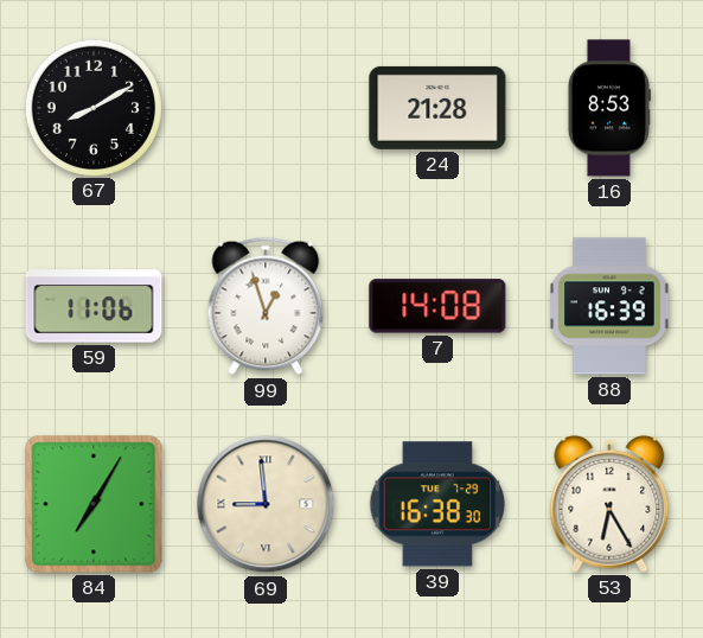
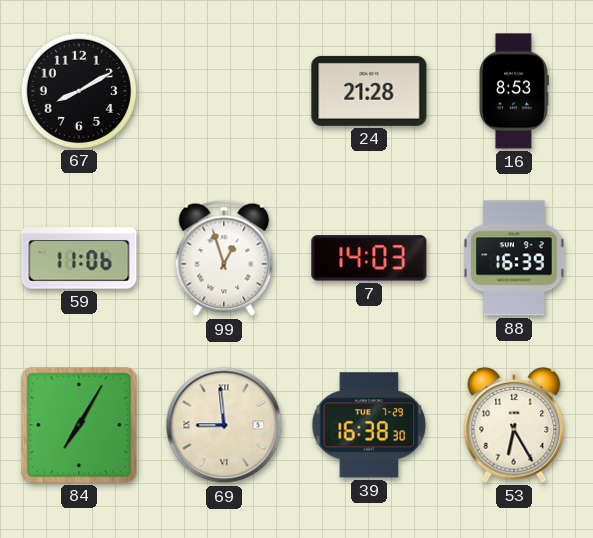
7: 14:08 -> 14:03 (369, 258)
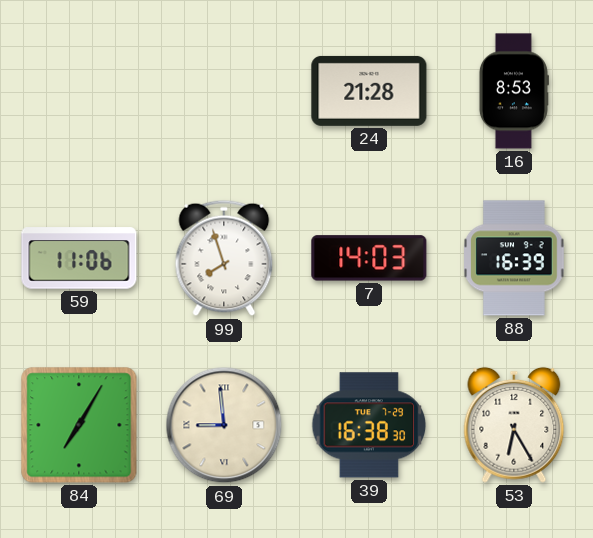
67: 8:10 -> none (78, 90)
99: 12:57 -> 7:57 (224, 258)
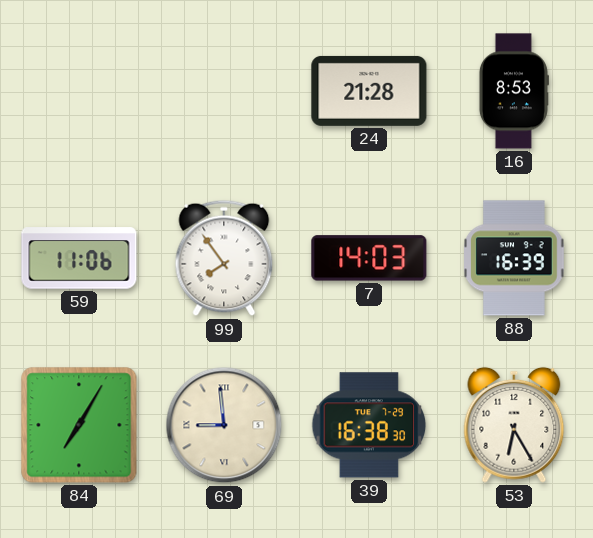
99: 7:57 -> 7:54 (224, 258)
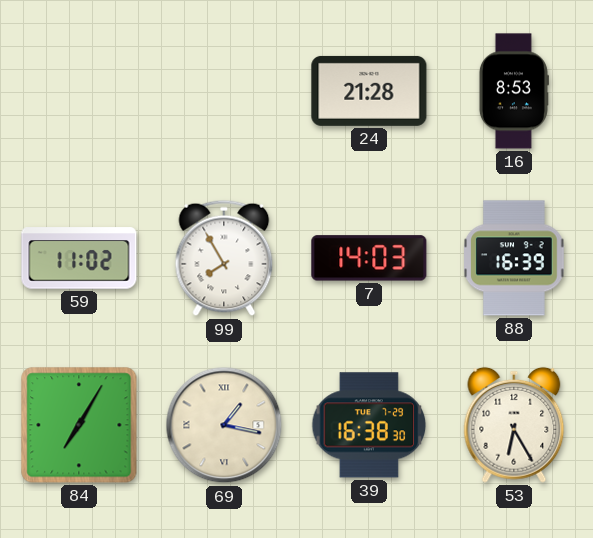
59: 11:06 -> 11:02 (79, 258)
99: 7:54 -> 7:55 (224, 258)
69: 8:59 -> 1:17 (224, 425)
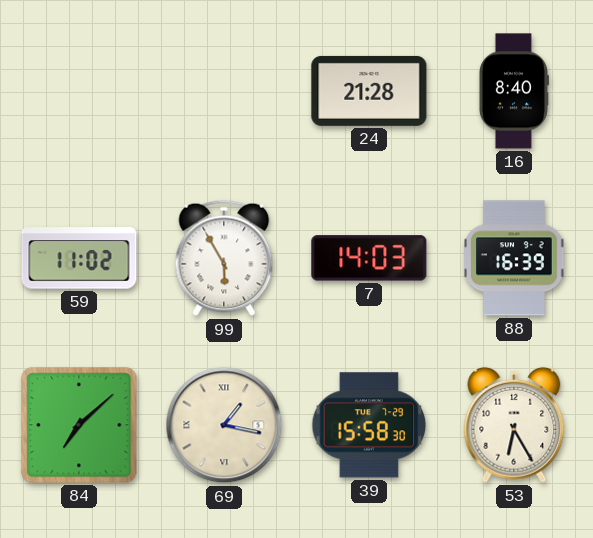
16: 8:53 -> 8:40 (513, 91)
99: 7:55 -> 5:55 (224, 258)
84: 7:05 -> 7:08 (79, 425)
39: 16:38 -> 15:58 (369, 425)
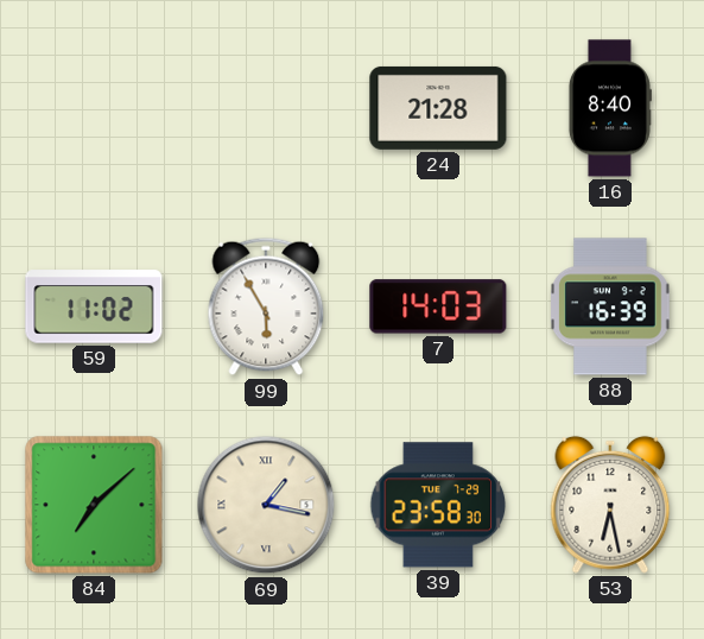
39: 15:58 -> 23:58 (438, 505)
53: 6:25 -> 6:28 (610, 505)
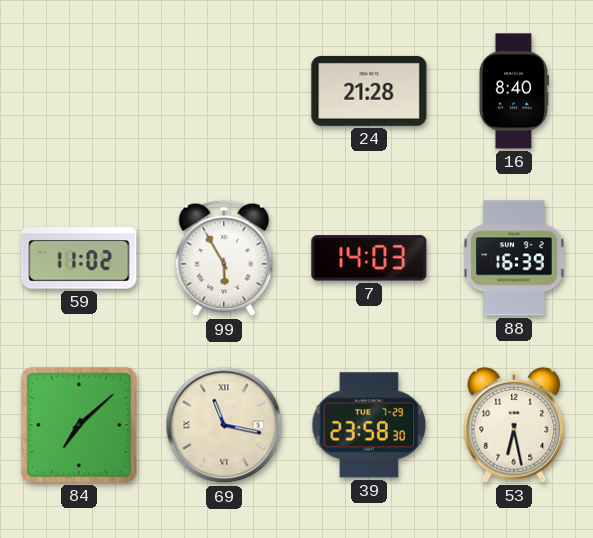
69: 1:17 -> 11:17 (224, 425)
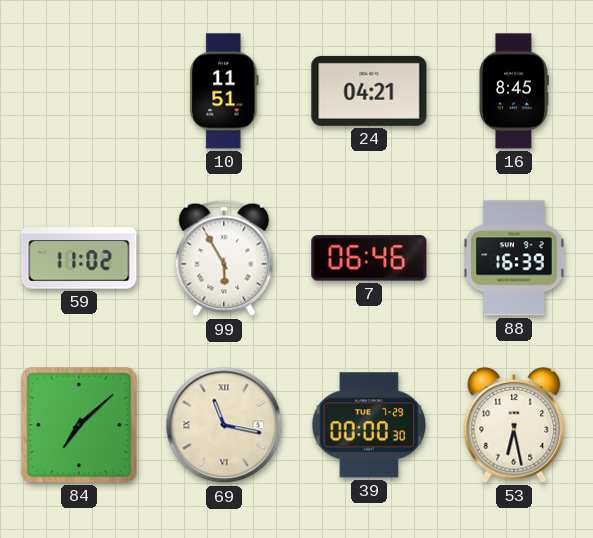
10: none -> 11:51 (224, 91)
24: 21:28 -> 04:21 (369, 91)
16: 8:40 -> 8:45 (513, 91)
7: 14:03 -> 06:46 (369, 258)
39: 23:58 -> 00:00 (369, 425)
